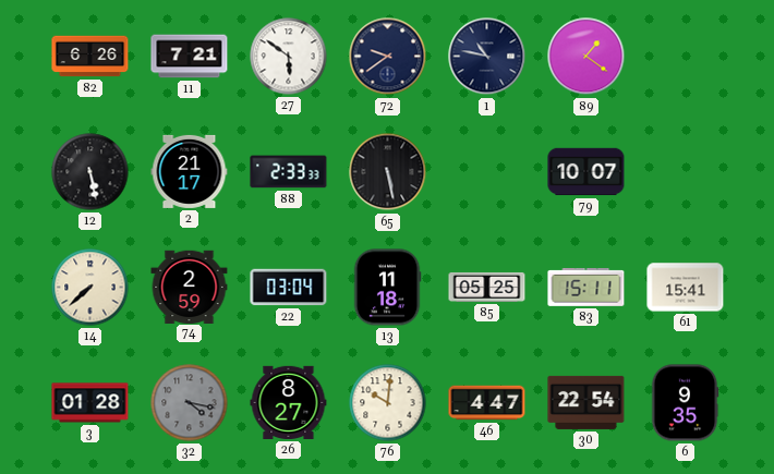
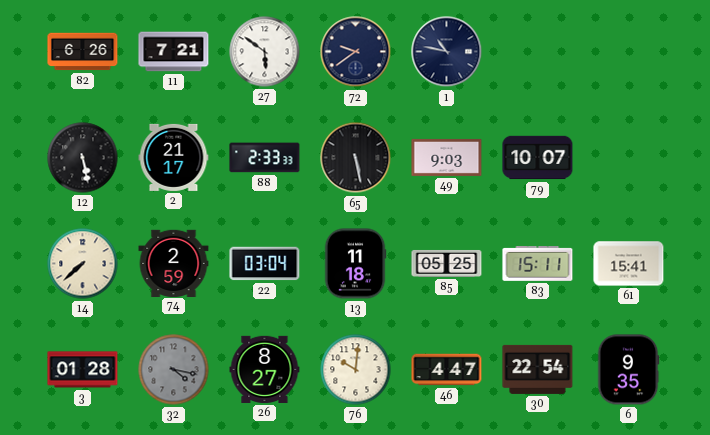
89: 1:21 -> none (586, 57)
49: none -> 9:03 (447, 157)
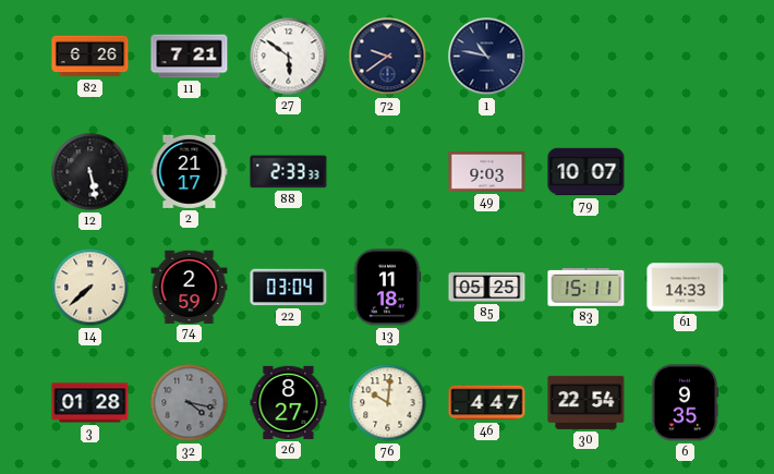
65: 5:28 -> none (356, 158)
61: 15:41 -> 14:33 (686, 288)
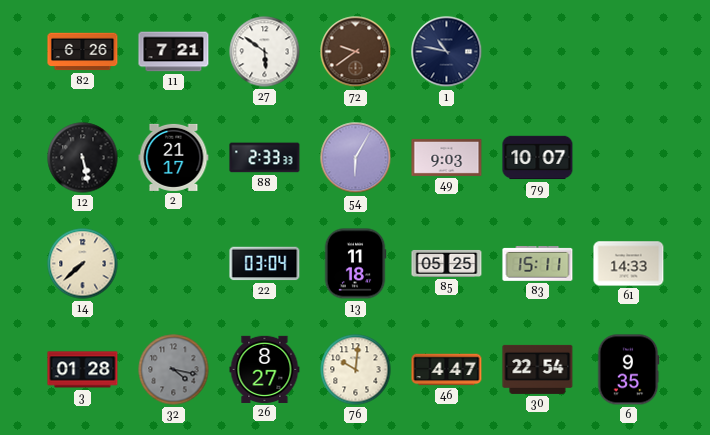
72 dial: navy -> brown (356, 52)
54: none -> 6:05 (356, 158)
74: 2:59 -> none (190, 287)
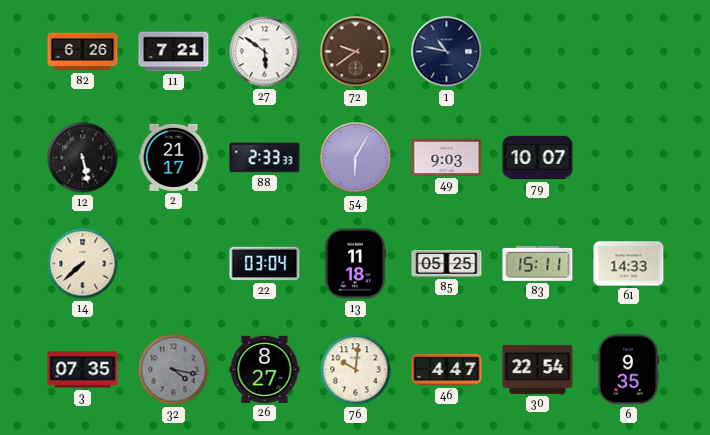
3: 01:28 -> 07:35 (83, 370)
